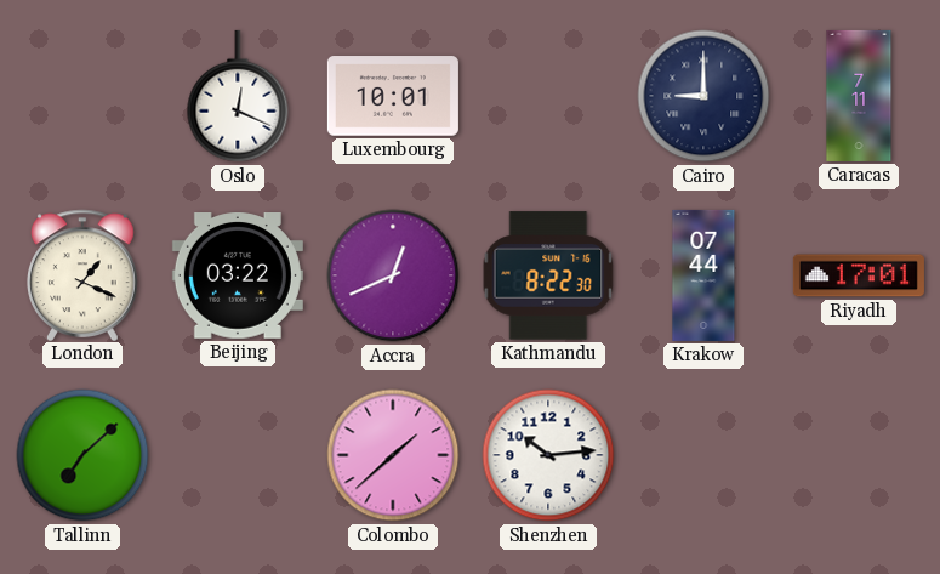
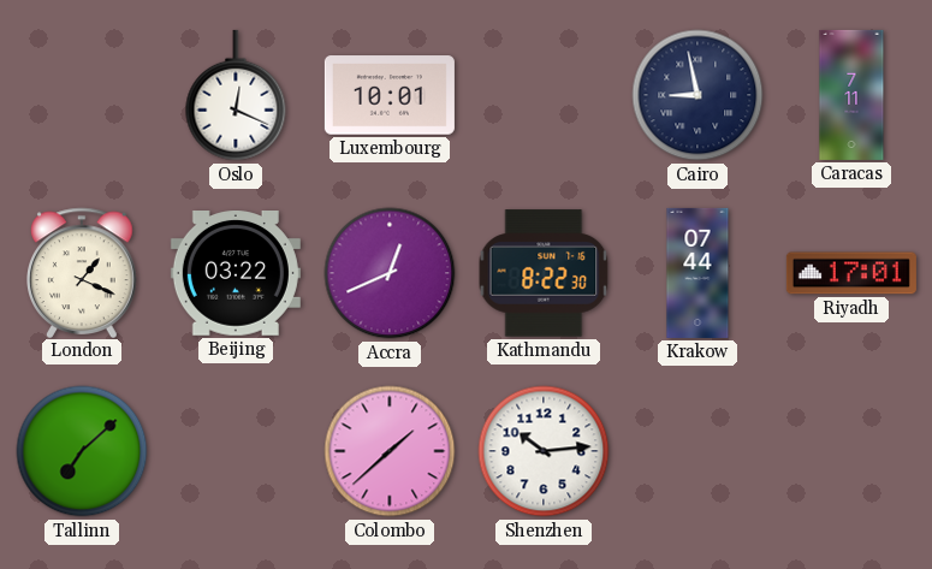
Cairo: 9:00 -> 8:58 (697, 95)
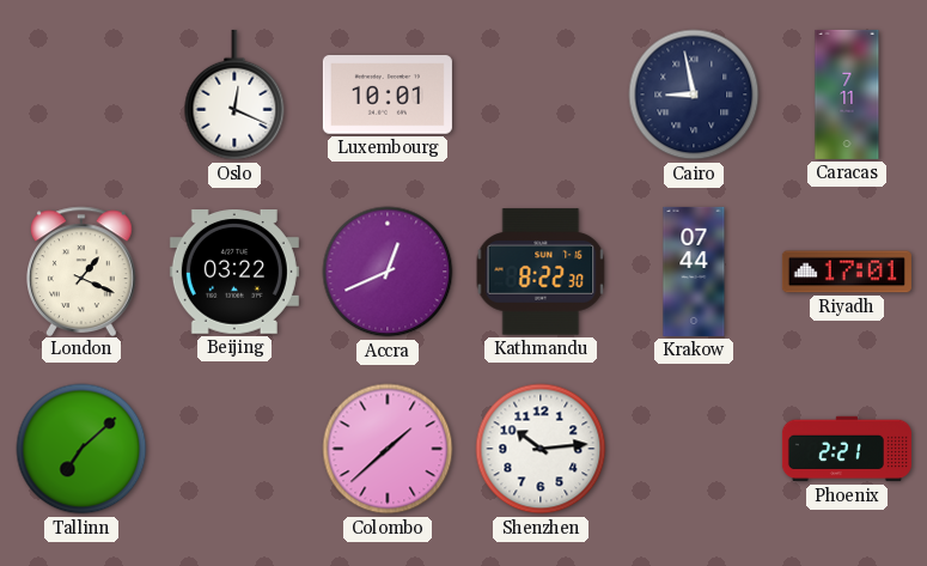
Phoenix: none -> 2:21 (847, 449)
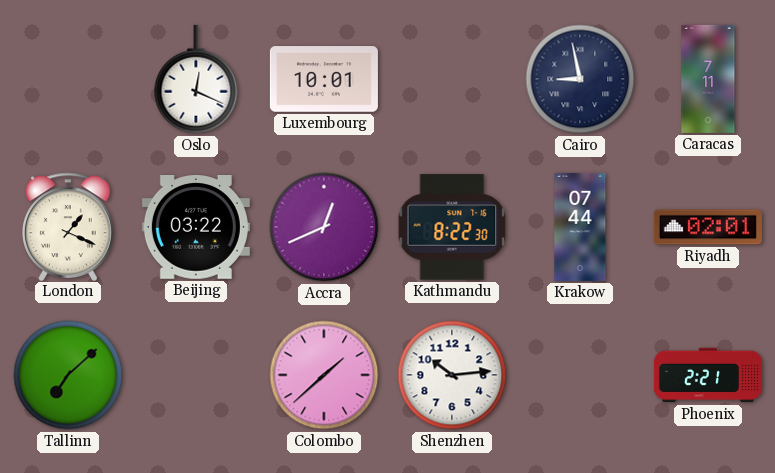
Riyadh: 17:01 -> 02:01 (708, 227)
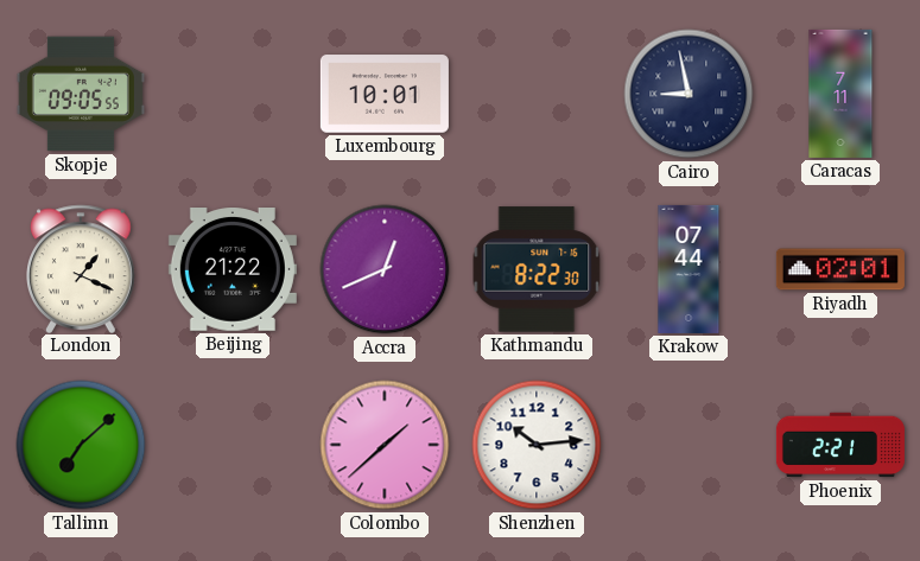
Skopje: none -> 09:05 (81, 94)
Oslo: 12:19 -> none (196, 79)
Beijing: 03:22 -> 21:22 (233, 270)
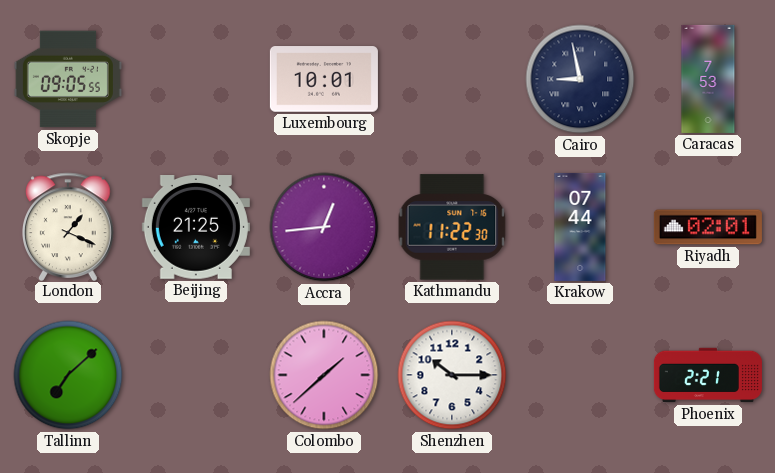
Caracas: 7:11 -> 7:53 (708, 79)
Beijing: 21:22 -> 21:25 (196, 228)
Accra: 12:41 -> 12:44 (324, 227)
Kathmandu: 8:22 -> 11:22 (452, 227)
Shenzhen: 10:14 -> 10:15 (452, 375)
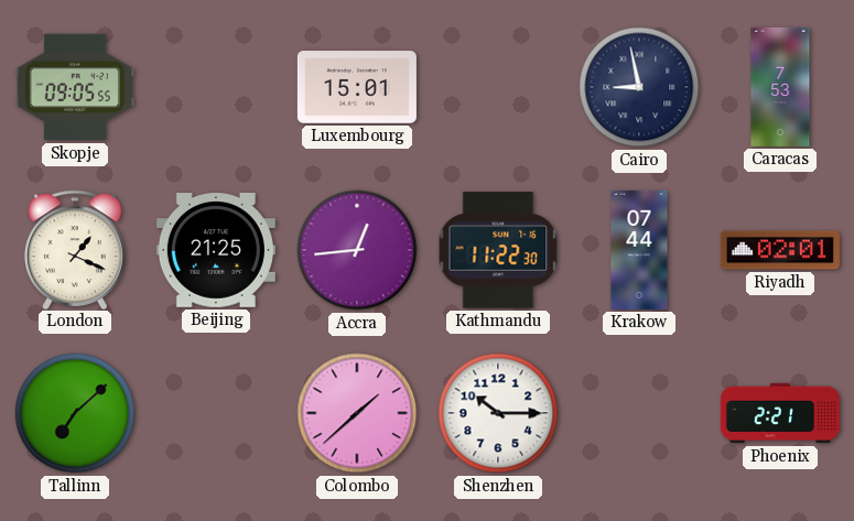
Luxembourg: 10:01 -> 15:01 (357, 87)
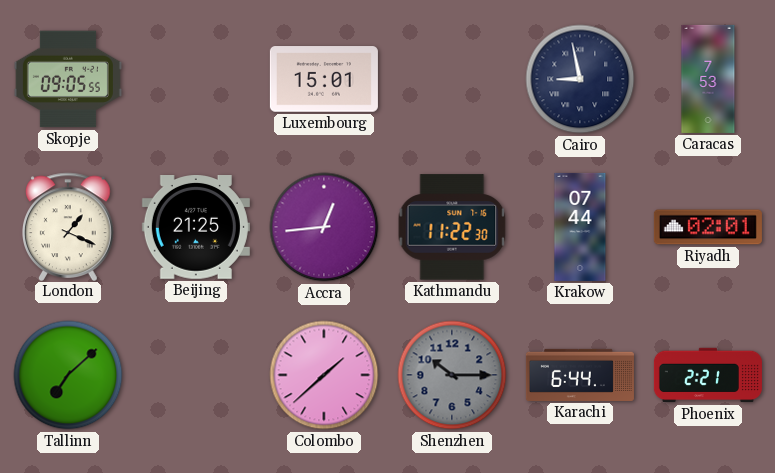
Shenzhen dial: white -> grey (452, 375)
Karachi: none -> 6:44 (580, 375)
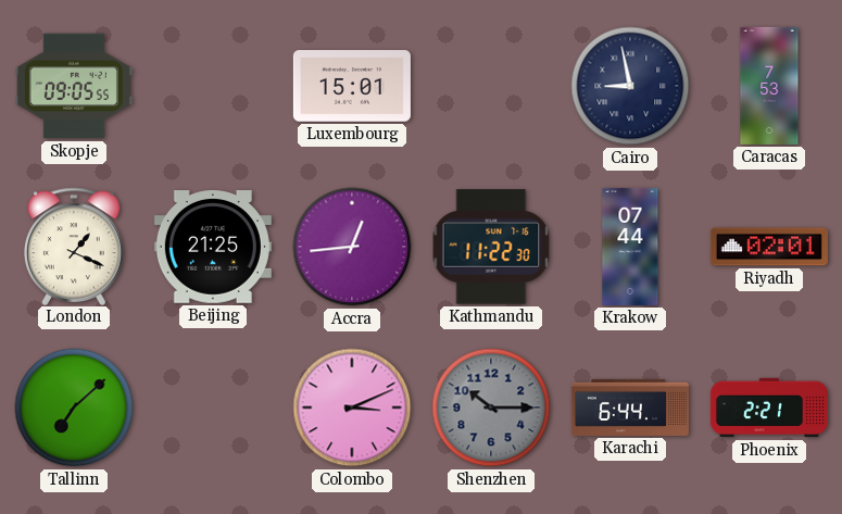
Colombo: 1:38 -> 3:11 (352, 408)
